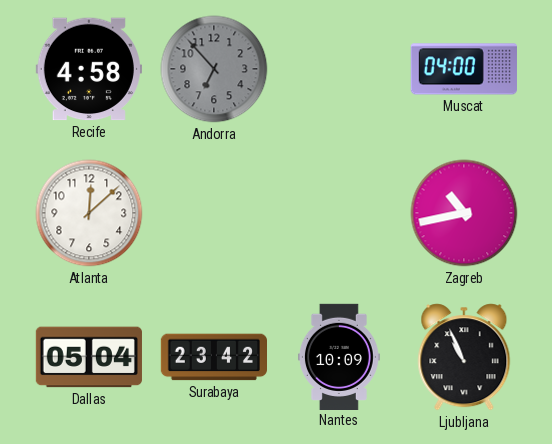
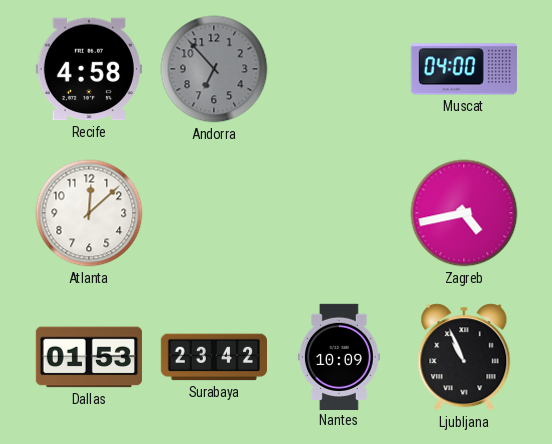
Zagreb: 10:43 -> 4:43 (464, 213)
Dallas: 05:04 -> 01:53 (88, 357)
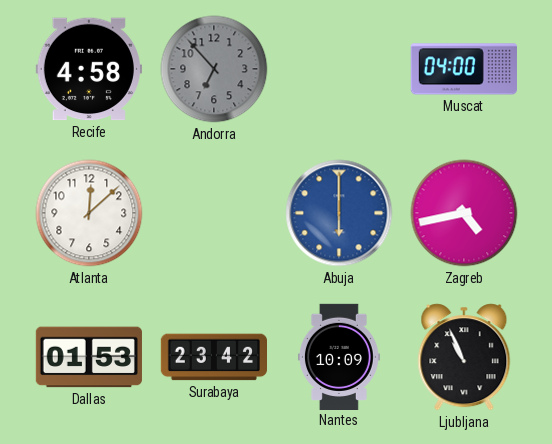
Abuja: none -> 6:00 (339, 213)
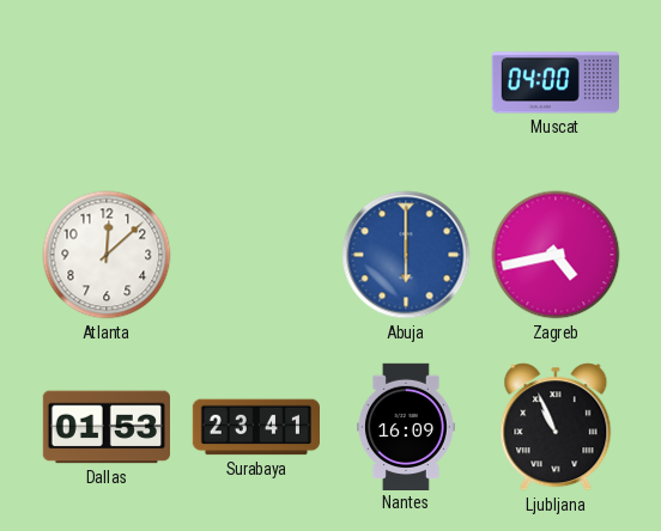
Recife: 4:58 -> none (89, 69)
Andorra: 6:53 -> none (214, 69)
Surabaya: 23:42 -> 23:41 (255, 427)
Nantes: 10:09 -> 16:09 (406, 426)
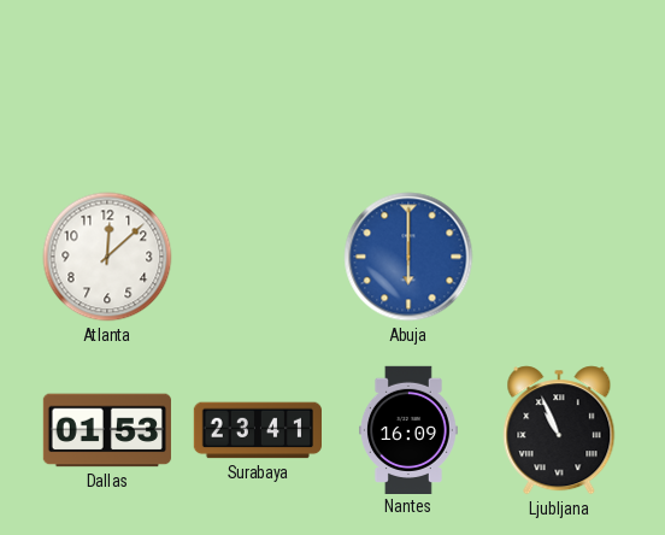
Muscat: 04:00 -> none (556, 83)
Zagreb: 4:43 -> none (556, 255)
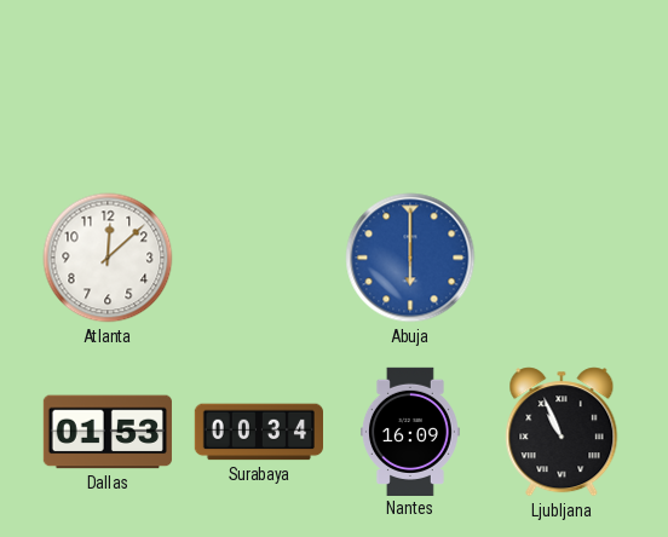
Surabaya: 23:41 -> 00:34 (258, 432)
